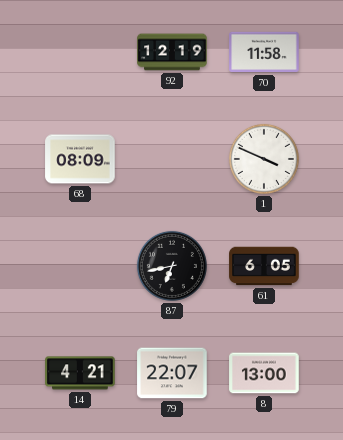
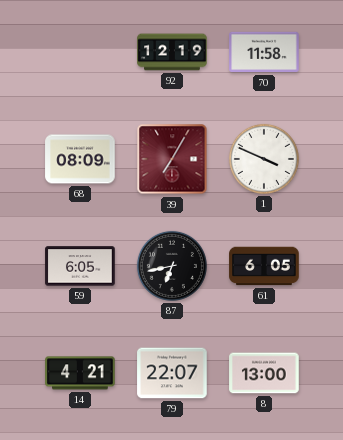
39: none -> 7:05 (172, 159)
59: none -> 6:05 (80, 266)
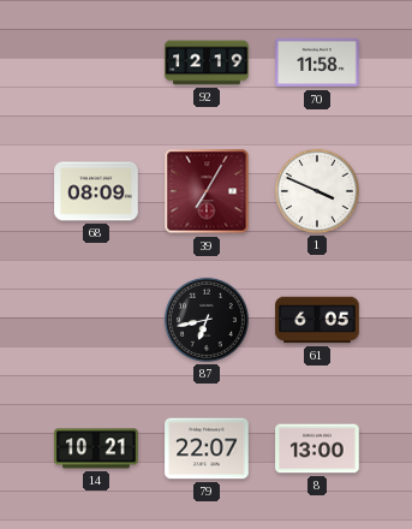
59: 6:05 -> none (80, 266)
14: 4:21 -> 10:21 (96, 448)
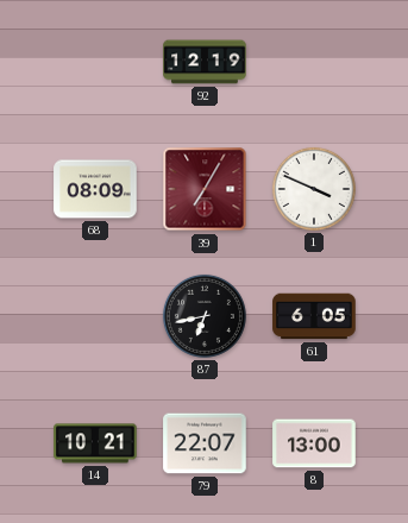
70: 11:58 -> none (317, 63)
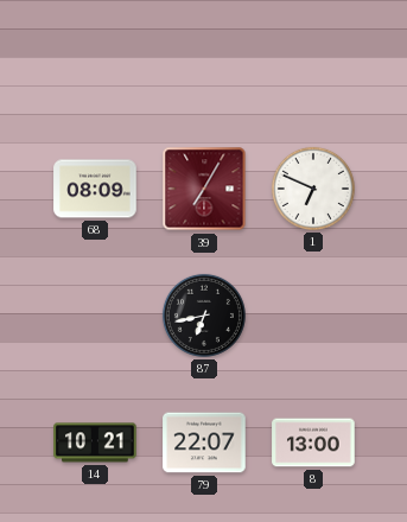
92: 12:19 -> none (205, 62)
1: 3:49 -> 6:49 (313, 189)
61: 6:05 -> none (314, 316)
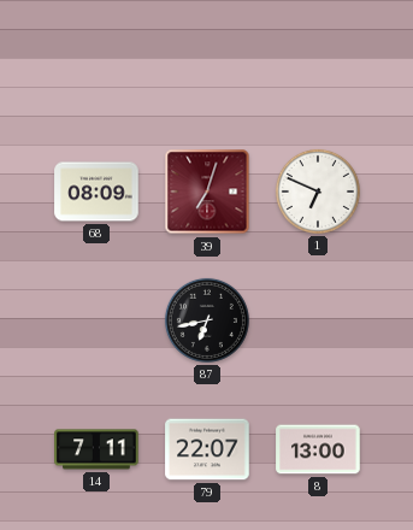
39: 7:05 -> 7:03 (207, 192)
14: 10:21 -> 7:11 (96, 449)
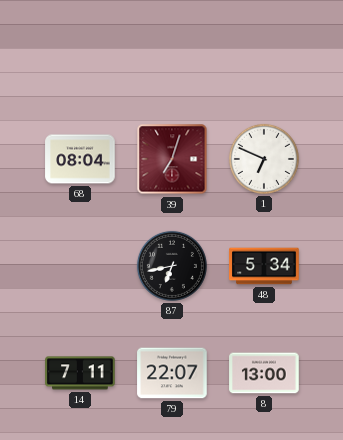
68: 08:09 -> 08:04 (80, 159)
48: none -> 5:34 (264, 266)
